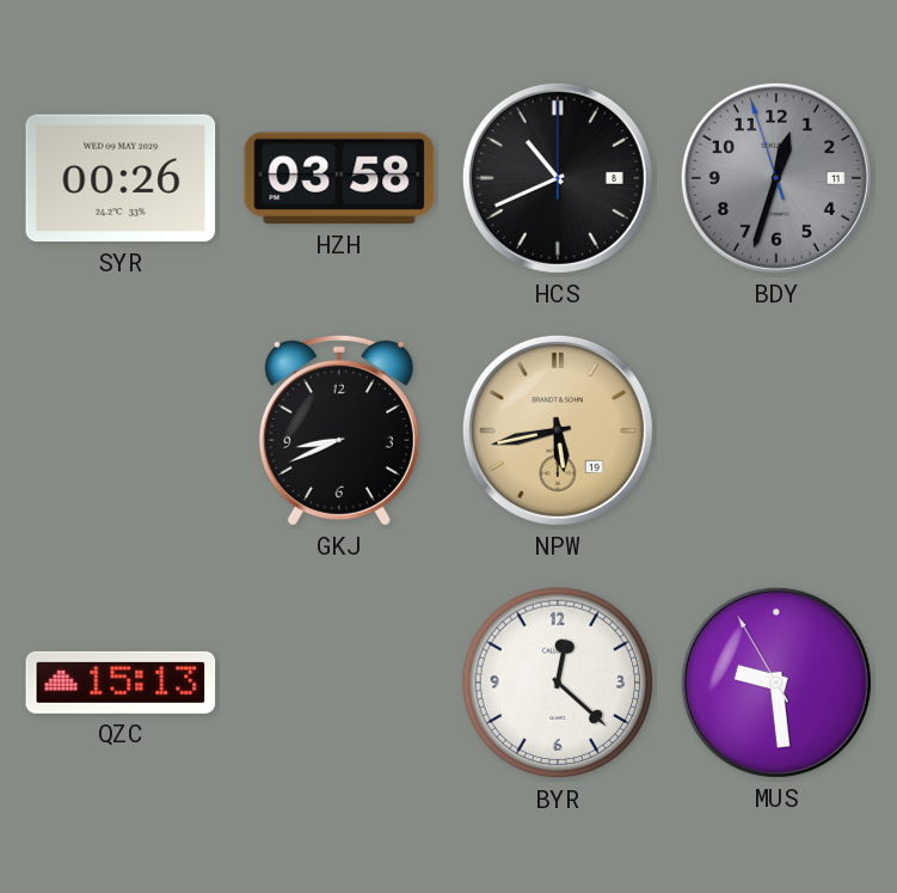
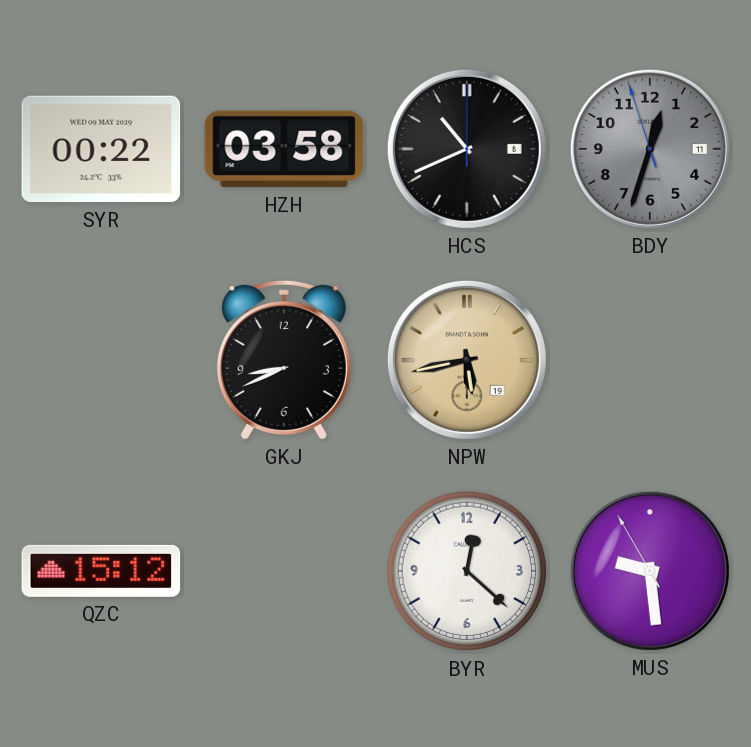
SYR: 00:26 -> 00:22 (101, 149)
QZC: 15:13 -> 15:12 (101, 571)
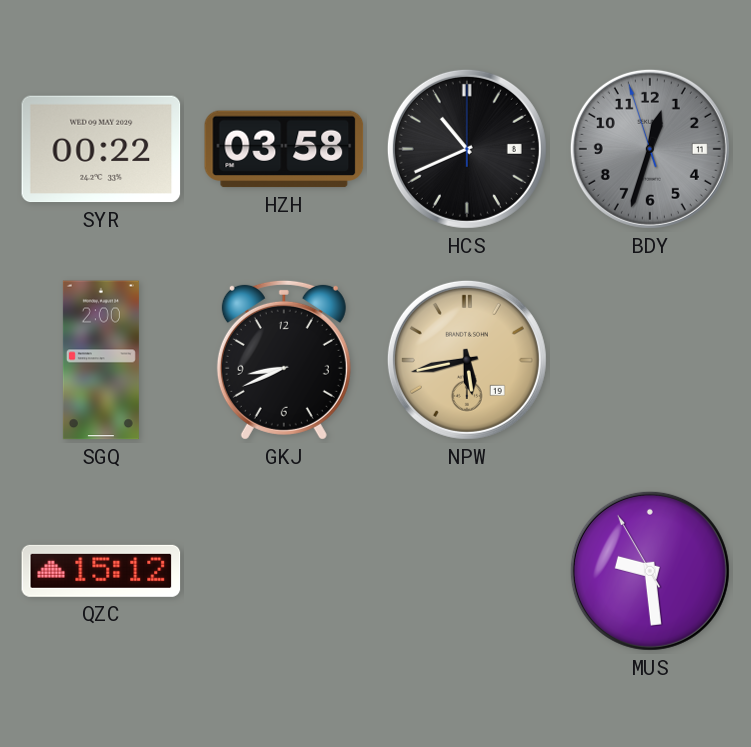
SGQ: none -> 2:00 (101, 360)
BYR: 12:22 -> none (467, 571)
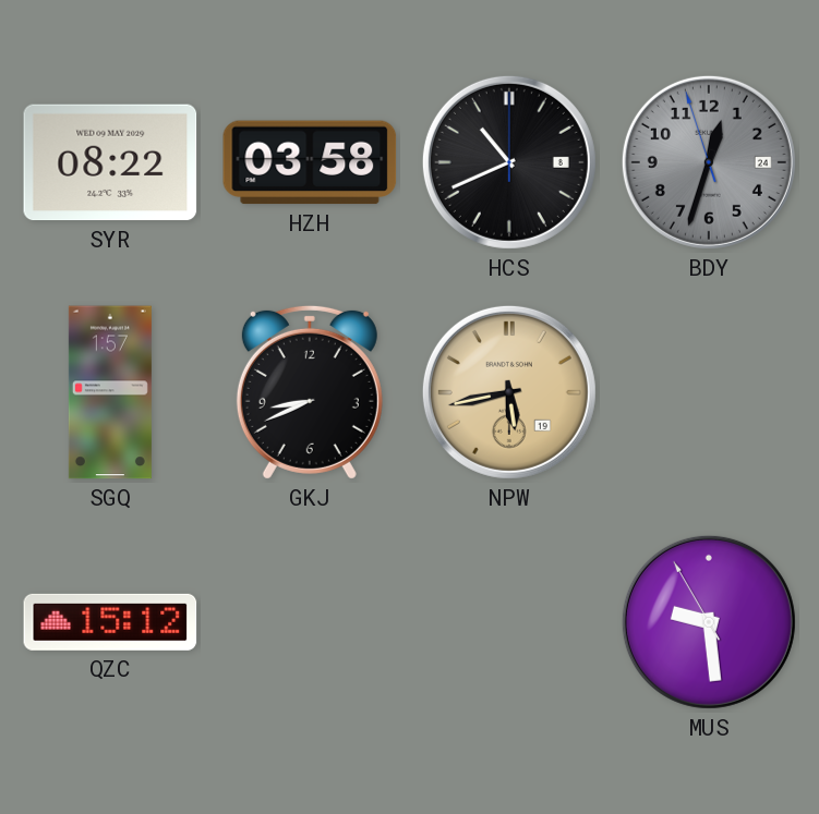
SYR: 00:22 -> 08:22 (110, 162)
BDY date: 11 -> 24 (709, 162)
SGQ: 2:00 -> 1:57 (110, 392)
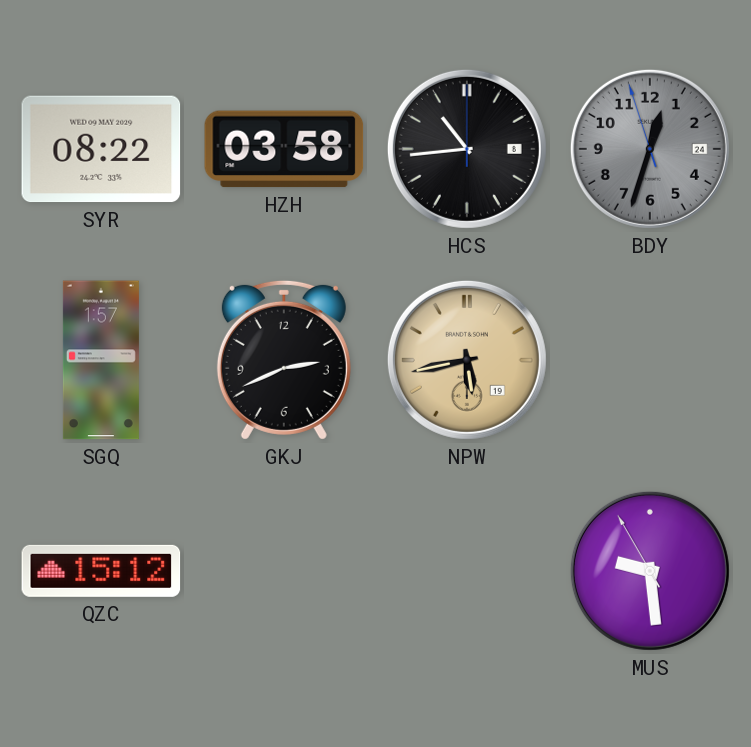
HCS: 10:41 -> 10:44 (467, 149)
GKJ: 8:41 -> 2:41 (284, 360)
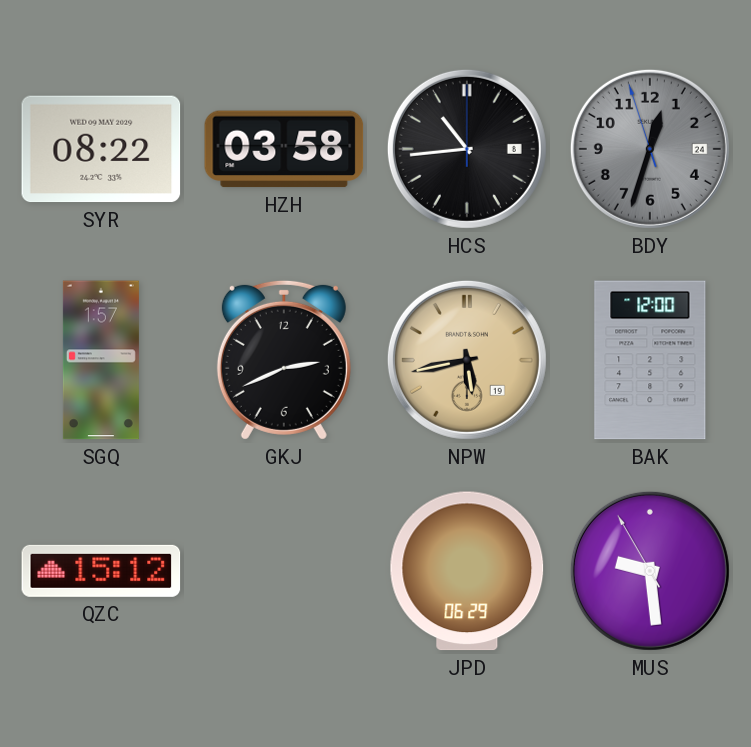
BAK: none -> 12:00 (650, 360)
JPD: none -> 06:29 (467, 571)
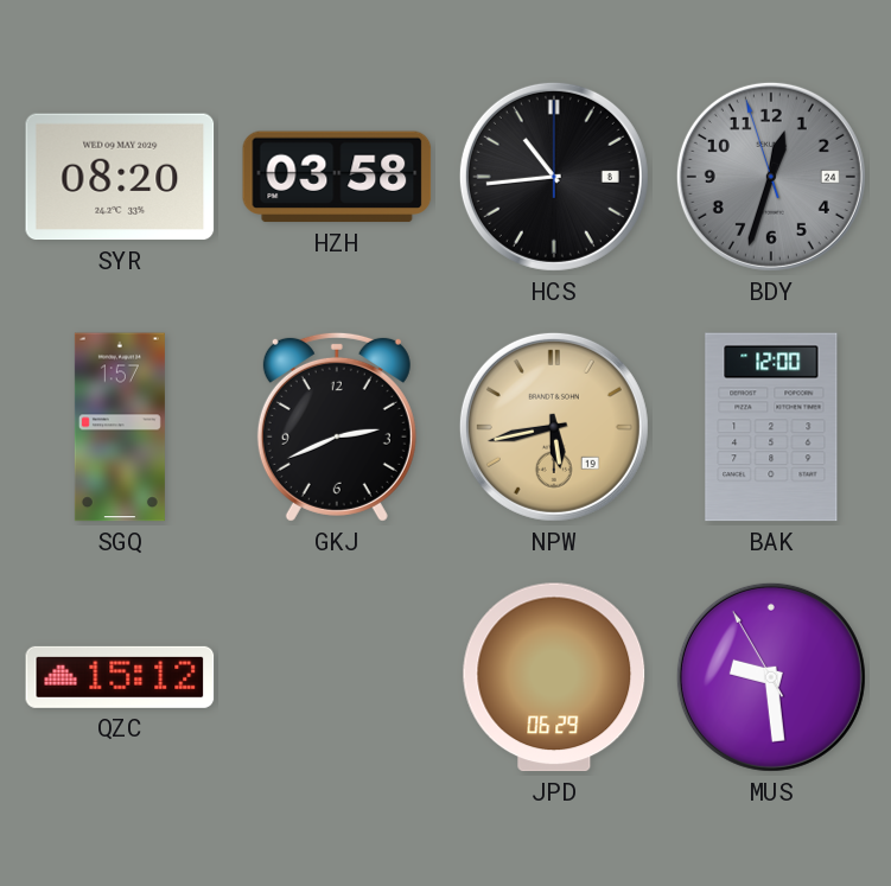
SYR: 08:22 -> 08:20 (120, 177)
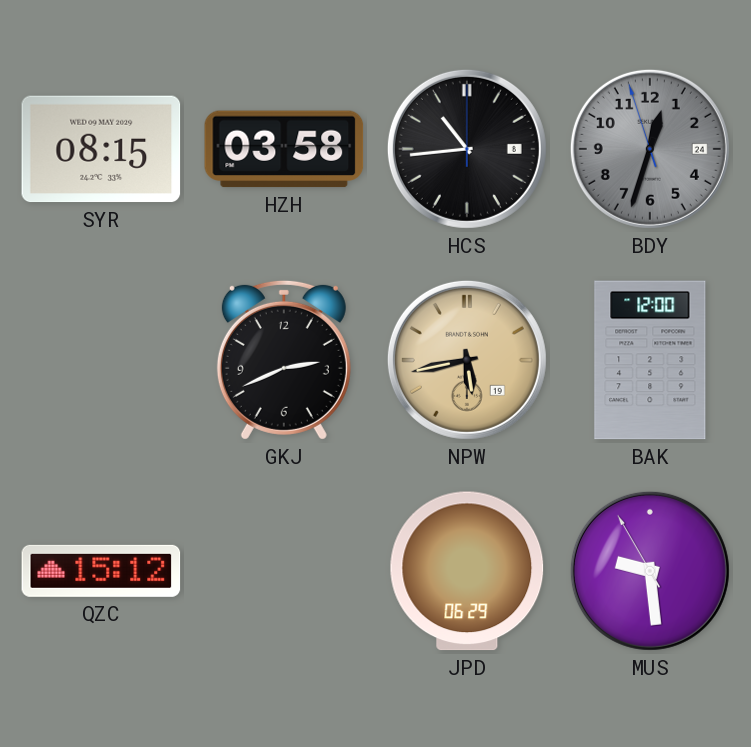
SYR: 08:20 -> 08:15 (101, 149)
SGQ: 1:57 -> none (120, 427)
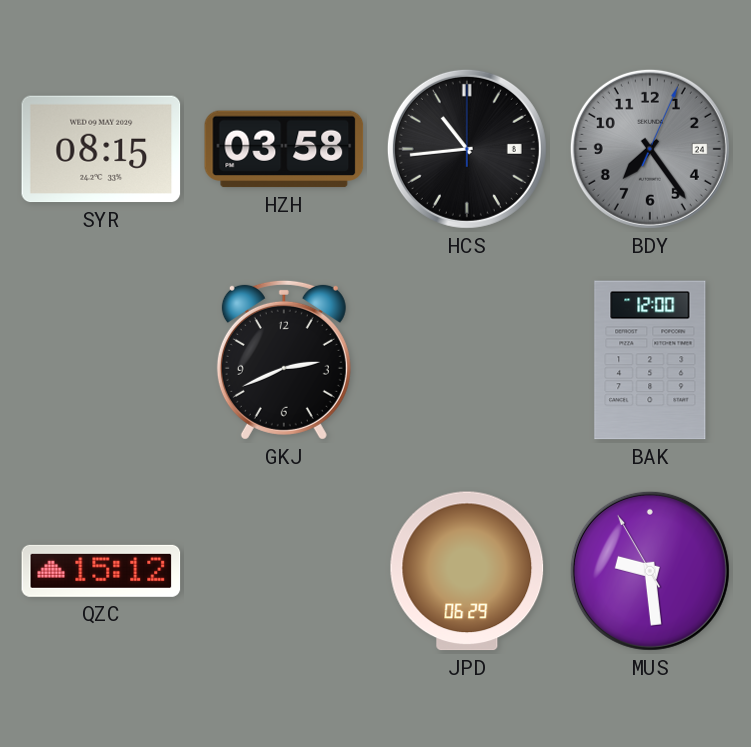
BDY: 12:32 -> 7:24 (650, 149)
NPW: 5:43 -> none (467, 360)
